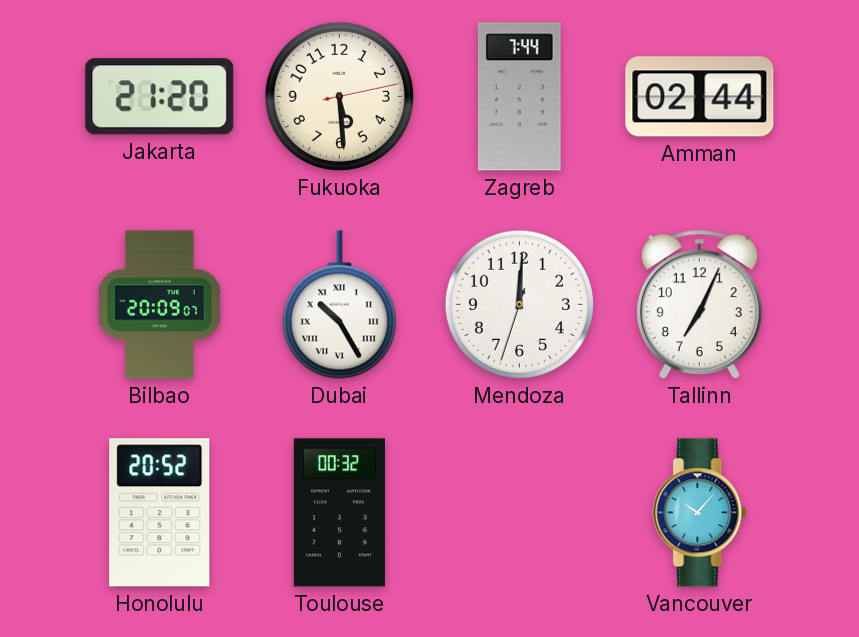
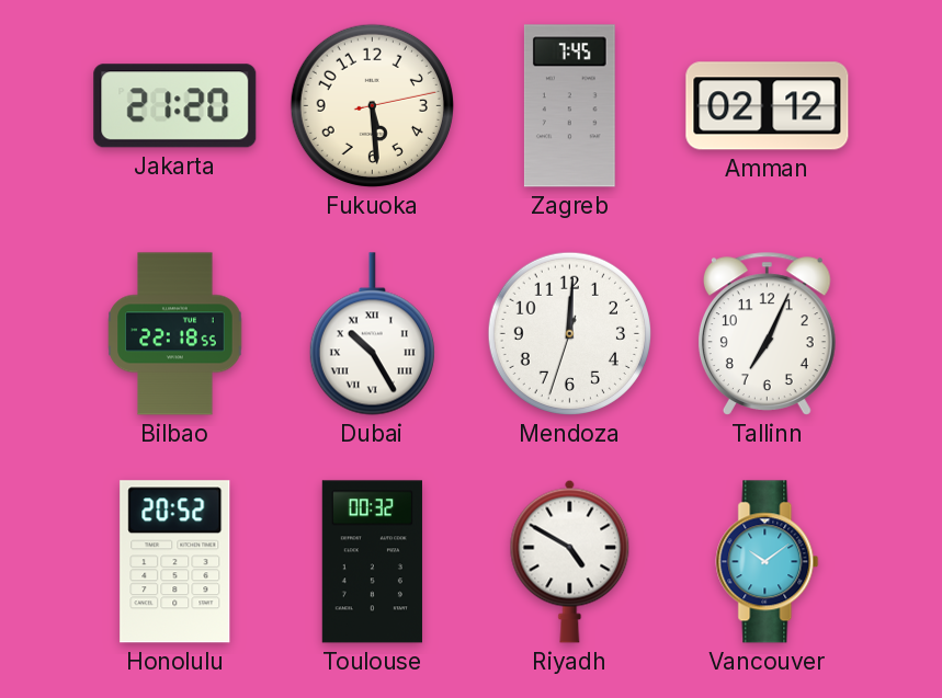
Zagreb: 7:44 -> 7:45 (569, 106)
Amman: 02:44 -> 02:12 (768, 106)
Bilbao: 20:09 -> 22:18 (175, 334)
Riyadh: none -> 4:50 (570, 561)
Vancouver: 10:07 -> 10:09 (768, 562)
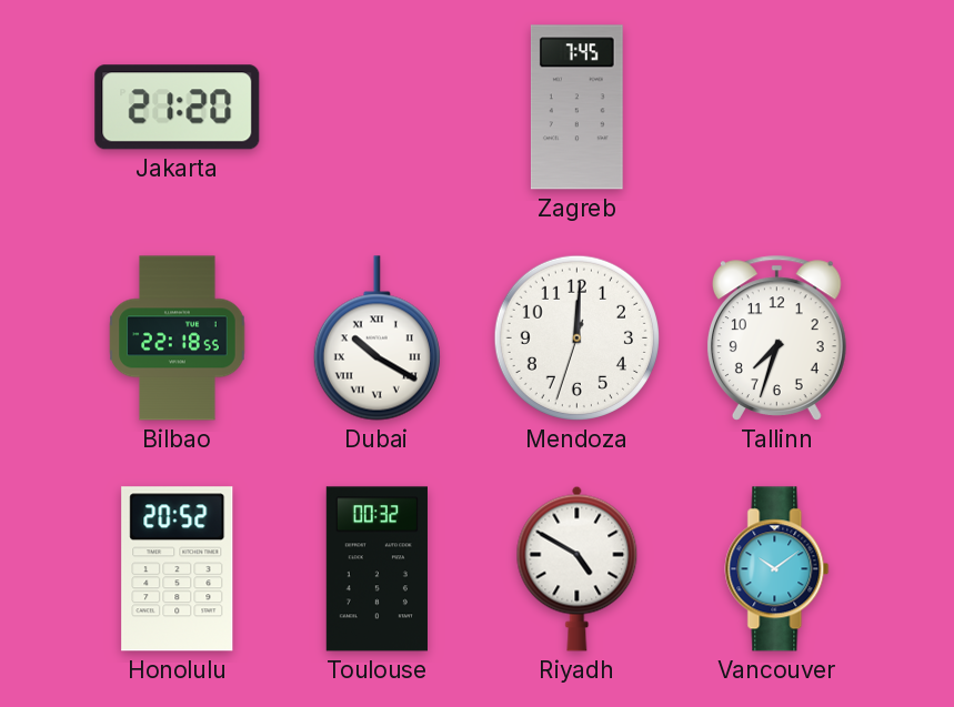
Fukuoka: 5:29 -> none (372, 105)
Amman: 02:12 -> none (768, 106)
Dubai: 10:25 -> 10:20 (376, 339)
Tallinn: 7:04 -> 7:33 (776, 337)
